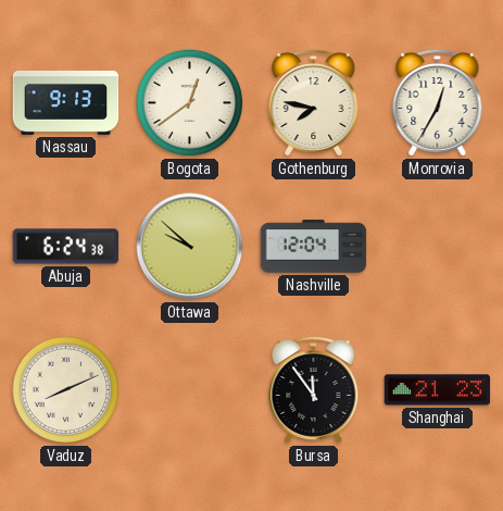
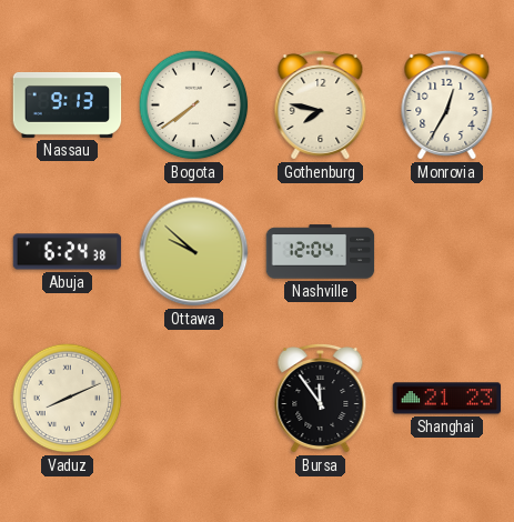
Bogota: 12:39 -> 7:39 (194, 106)
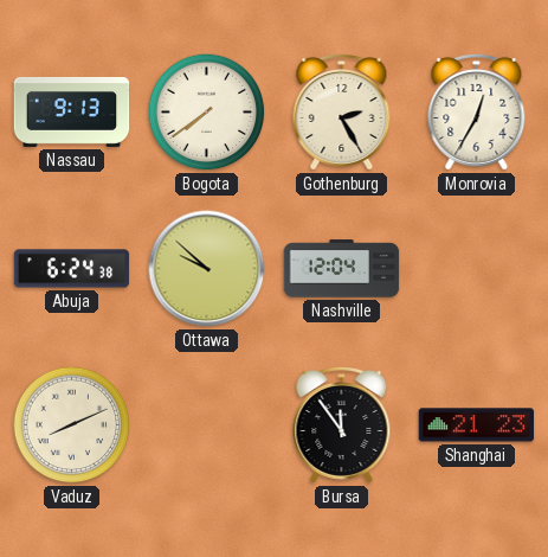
Gothenburg: 7:47 -> 2:25 (342, 111)
